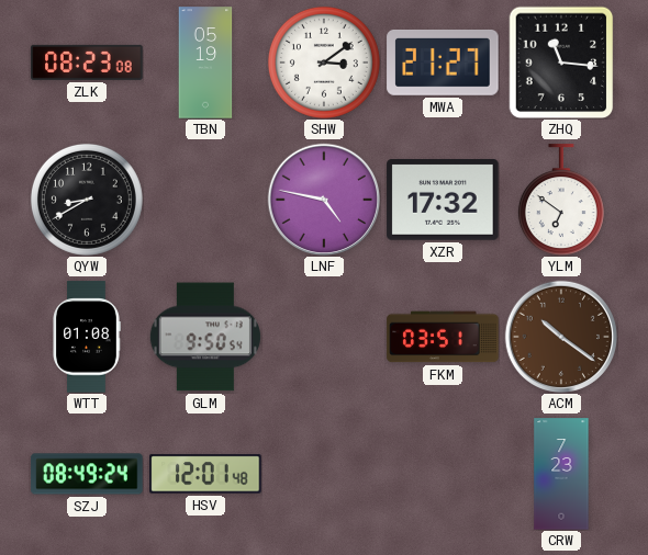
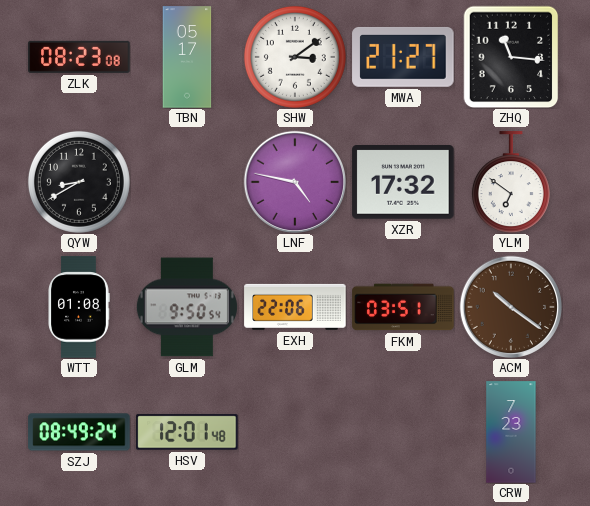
TBN: 05:19 -> 05:17 (187, 57)
EXH: none -> 22:06 (295, 307)
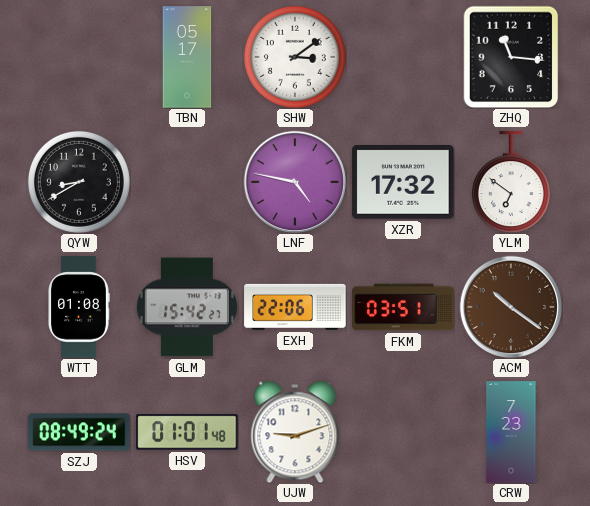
ZLK: 08:23 -> none (79, 57)
MWA: 21:27 -> none (403, 57)
GLM: 9:50 -> 15:42 (187, 307)
HSV: 12:01 -> 01:01 (187, 432)
UJW: none -> 9:12 (295, 432)
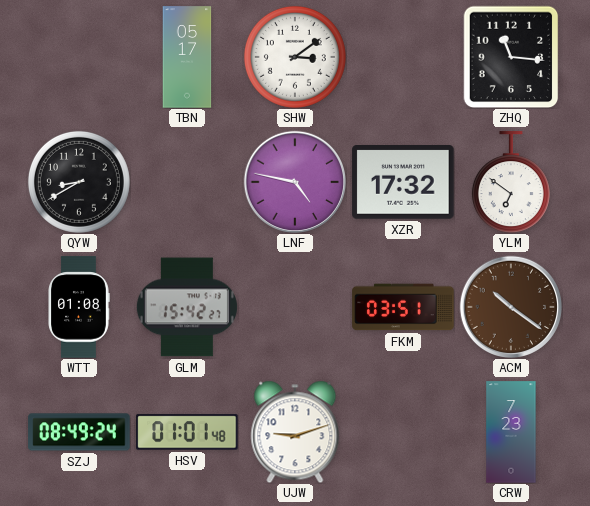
EXH: 22:06 -> none (295, 307)
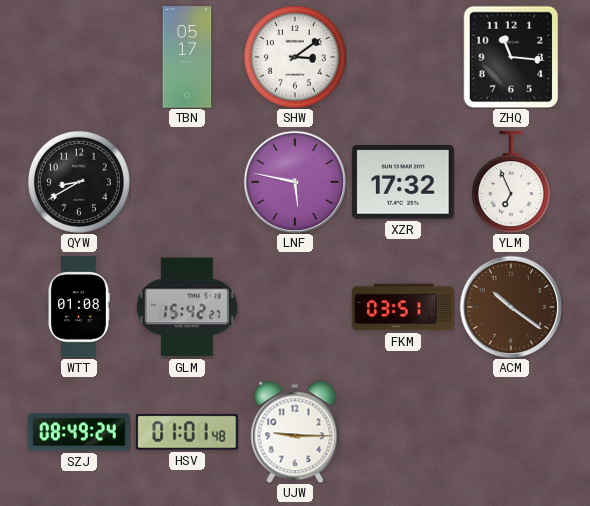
LNF: 4:47 -> 5:47 (294, 181)
YLM: 6:51 -> 6:56 (511, 182)
UJW: 9:12 -> 9:15 (295, 432)
CRW: 7:23 -> none (511, 432)
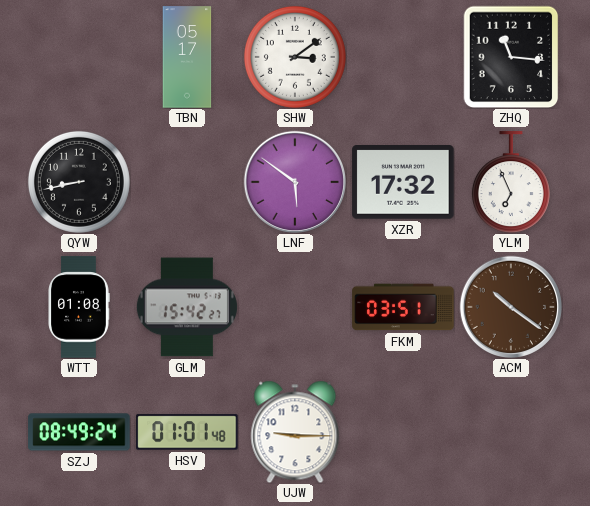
QYW: 8:40 -> 8:43 (79, 182)
LNF: 5:47 -> 5:51 (294, 181)
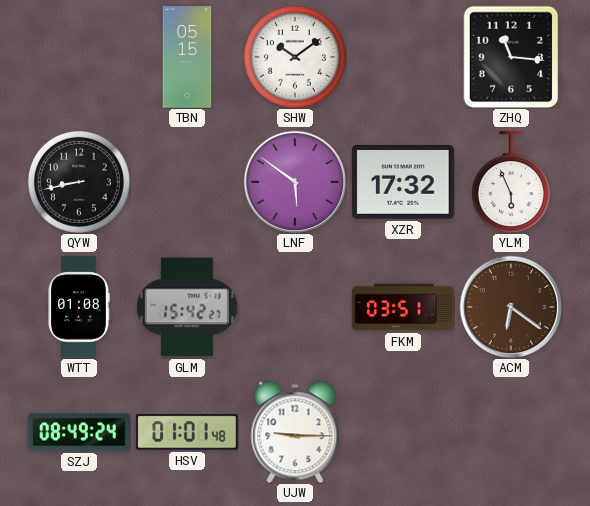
TBN: 05:17 -> 05:15 (187, 57)
SHW: 3:09 -> 10:09 (295, 57)
YLM: 6:56 -> 5:56 (511, 182)
ACM: 10:21 -> 6:21 (510, 306)
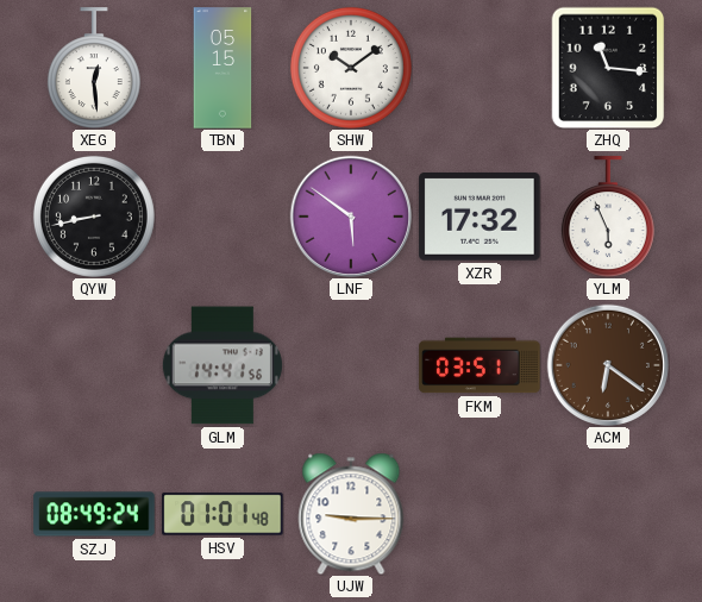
XEG: none -> 12:29 (94, 68)
WTT: 01:08 -> none (79, 307)
GLM: 15:42 -> 14:41 (222, 365)
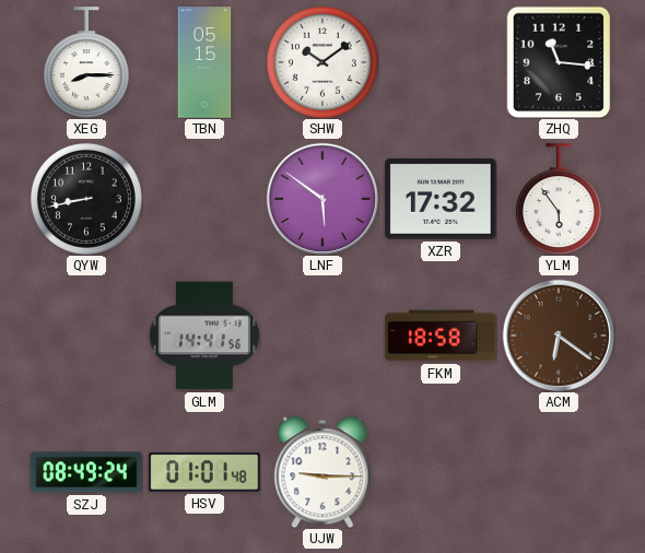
XEG: 12:29 -> 8:15 (86, 62)
YLM: 5:56 -> 5:54 (559, 199)
FKM: 03:51 -> 18:58 (441, 336)
